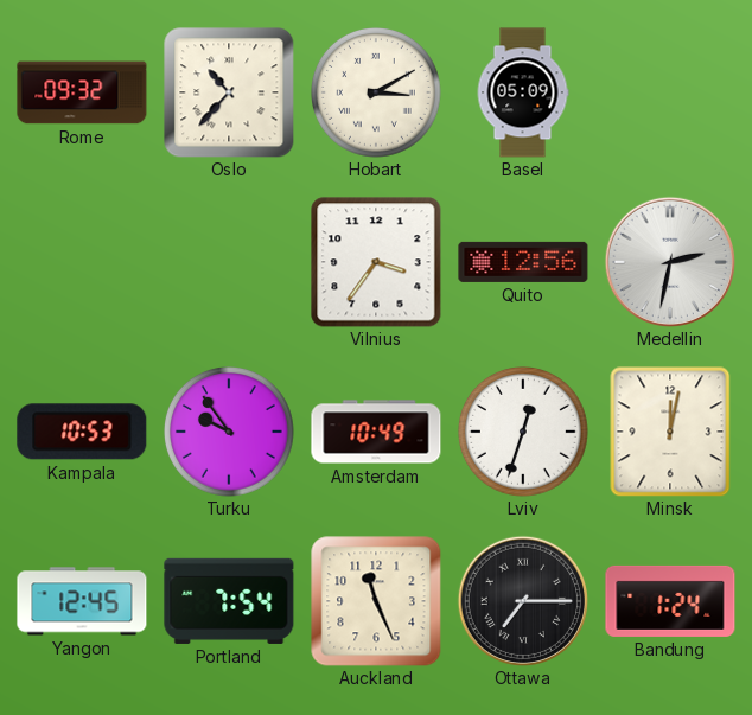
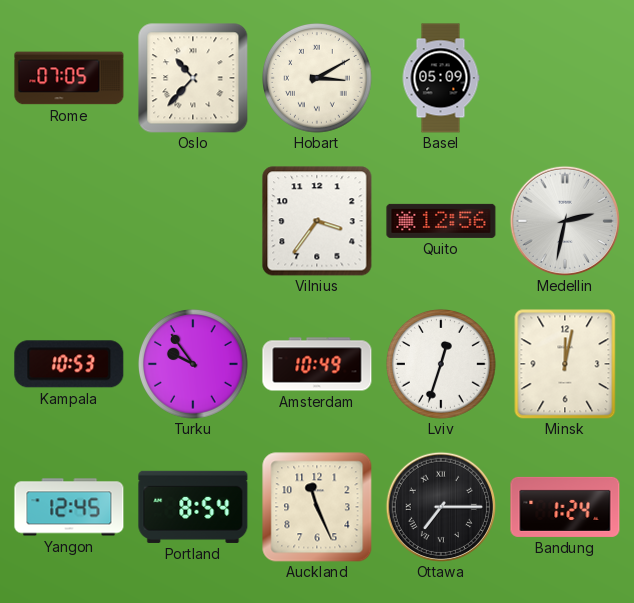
Rome: 09:32 -> 07:05 (69, 78)
Portland: 7:54 -> 8:54 (193, 507)
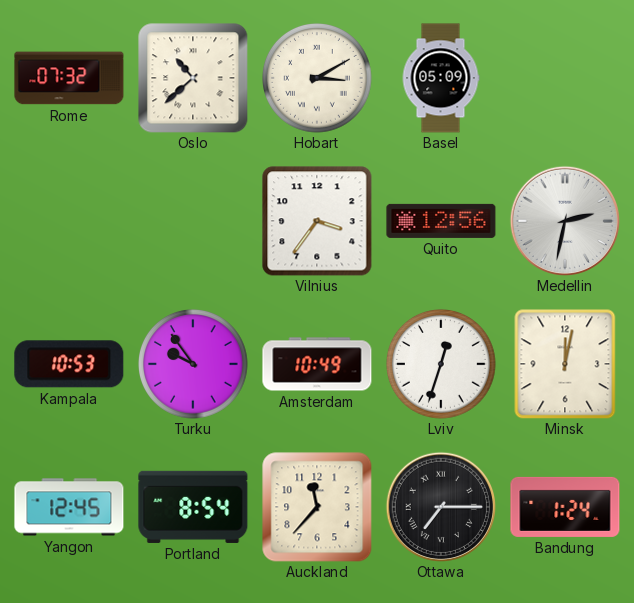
Rome: 07:05 -> 07:32 (69, 78)
Oslo: 10:37 -> 10:38 (193, 78)
Auckland: 11:26 -> 11:37 (317, 507)
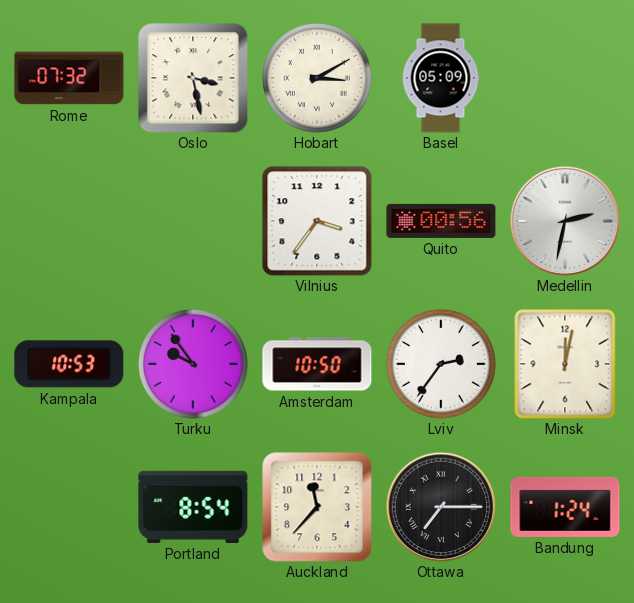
Oslo: 10:38 -> 3:28 (193, 78)
Quito: 12:56 -> 00:56 (441, 221)
Amsterdam: 10:49 -> 10:50 (317, 364)
Lviv: 12:33 -> 2:36 (442, 365)
Yangon: 12:45 -> none (69, 507)
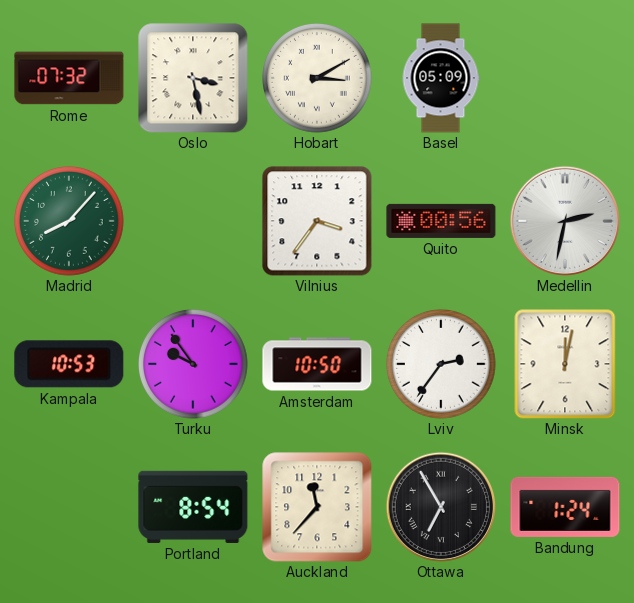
Madrid: none -> 8:07 (70, 222)
Ottawa: 7:15 -> 6:55 (440, 506)
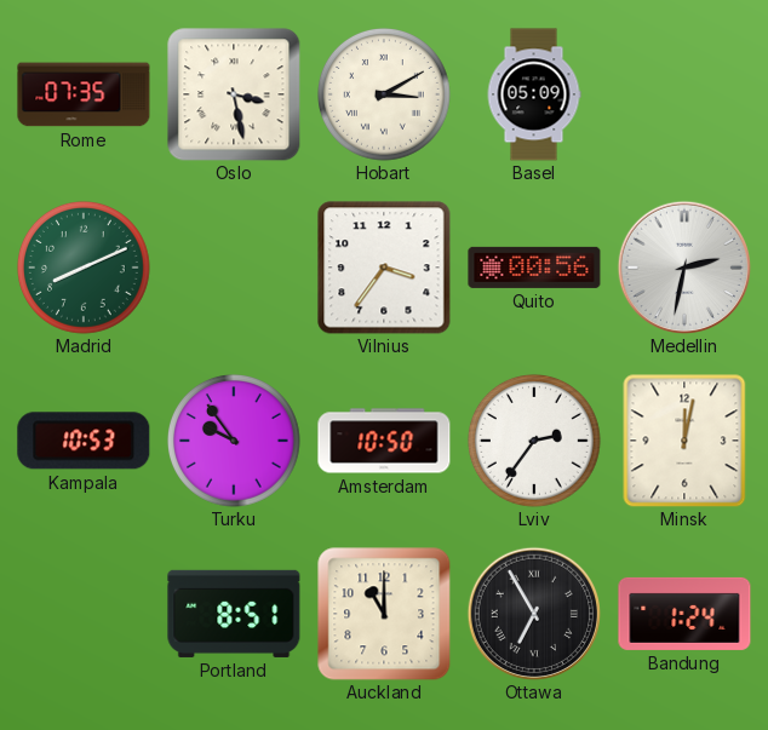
Rome: 07:32 -> 07:35 (84, 94)
Madrid: 8:07 -> 8:11 (85, 269)
Portland: 8:54 -> 8:51 (234, 614)
Auckland: 11:37 -> 11:00 (384, 614)
